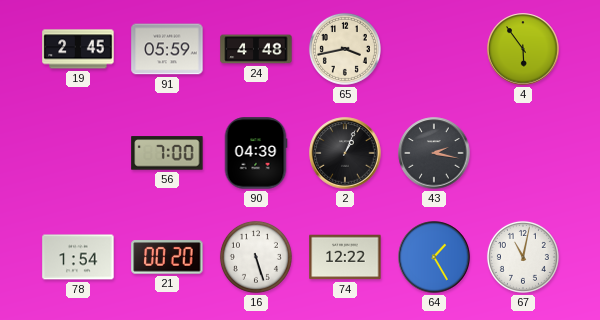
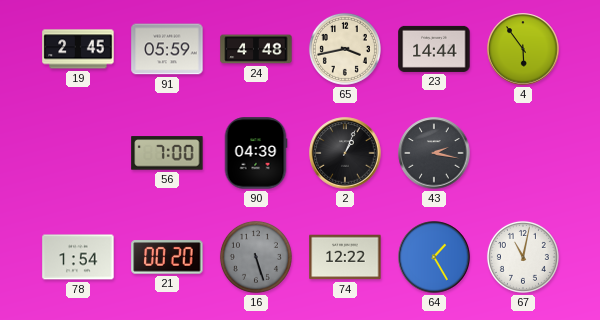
23: none -> 14:44 (434, 49)
16 dial: white -> grey (256, 257)
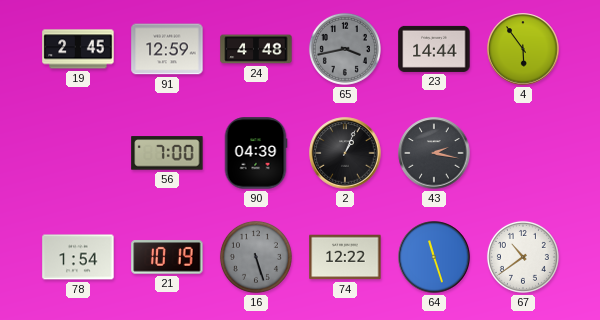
91: 05:59 -> 12:59 (167, 49)
65 dial: cream -> grey (345, 49)
21: 00:20 -> 10:19 (167, 257)
64: 1:25 -> 11:27 (434, 257)
67: 11:02 -> 10:39 (523, 257)
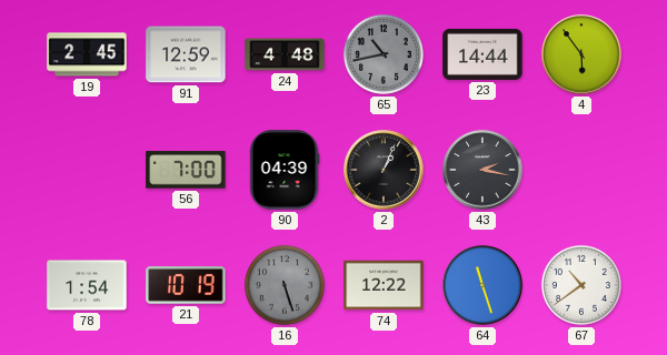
65: 3:43 -> 10:43 (384, 54)
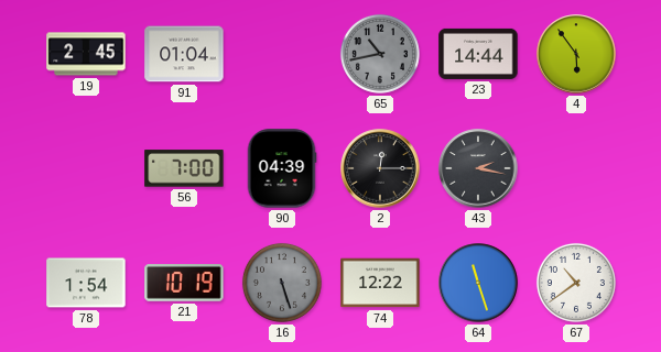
91: 12:59 -> 01:04 (184, 54)
24: 4:48 -> none (285, 54)
2: 1:04 -> 12:15 (380, 168)
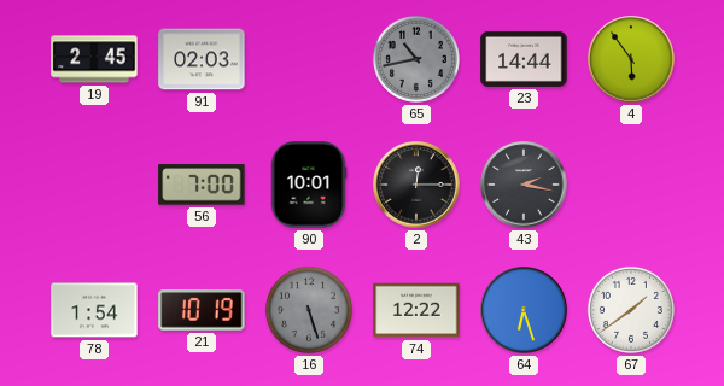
91: 01:04 -> 02:03 (202, 59)
90: 04:39 -> 10:01 (309, 185)
64: 11:27 -> 6:27 (524, 310)
67: 10:39 -> 1:39 (631, 310)
